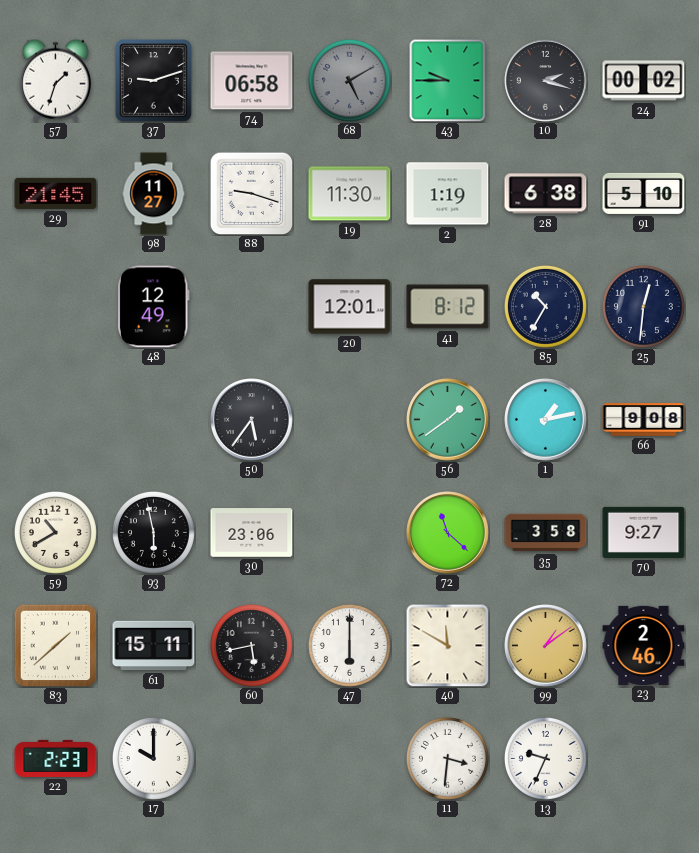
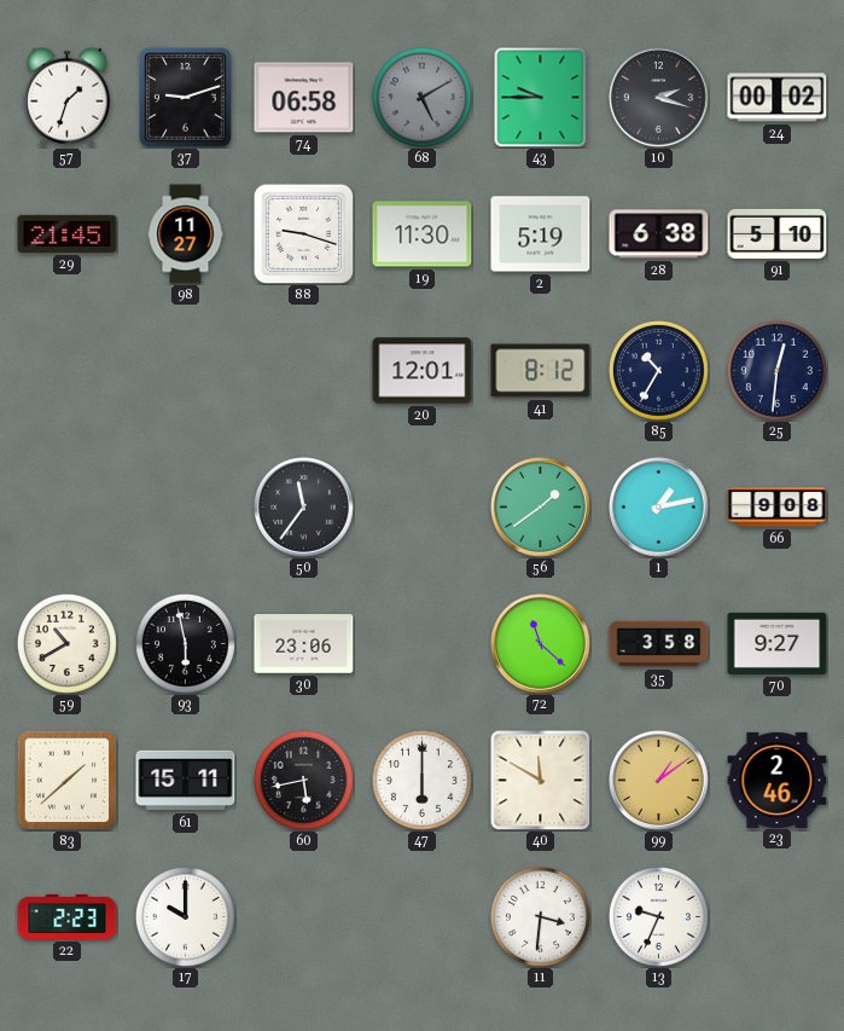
2: 1:19 -> 5:19 (541, 234)
48: 12:49 -> none (154, 307)
50: 5:36 -> 11:36 (304, 508)
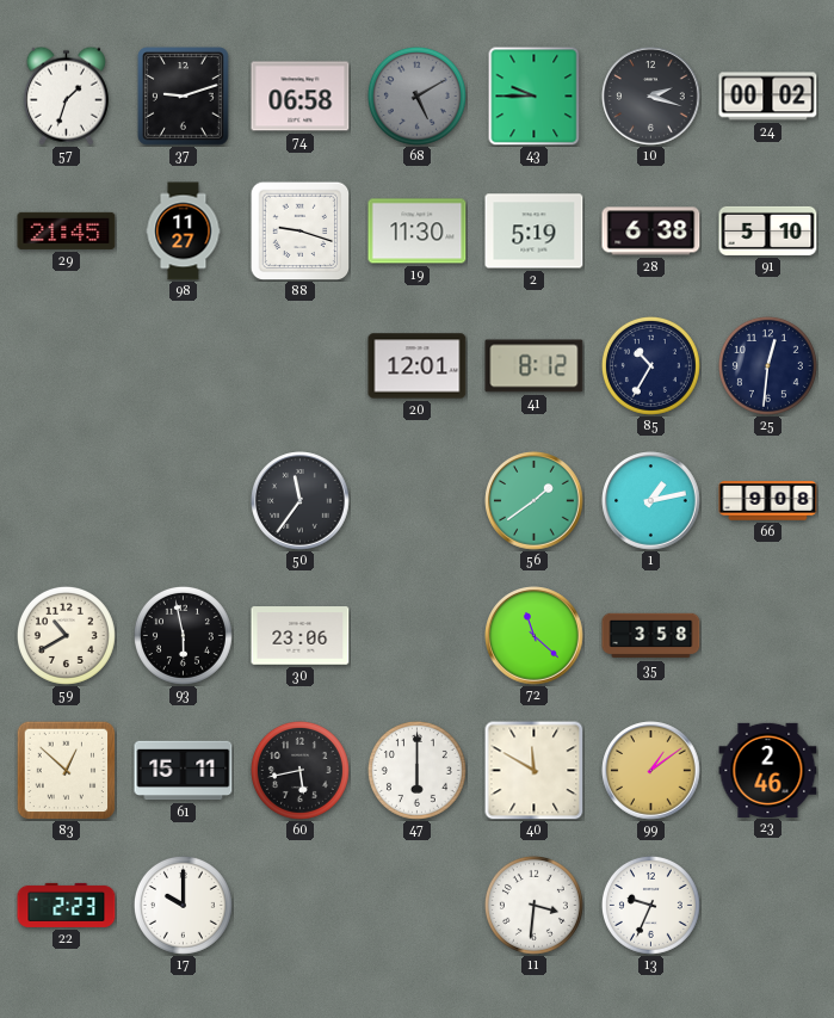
70: 9:27 -> none (778, 643)
83: 1:38 -> 12:52 (66, 770)
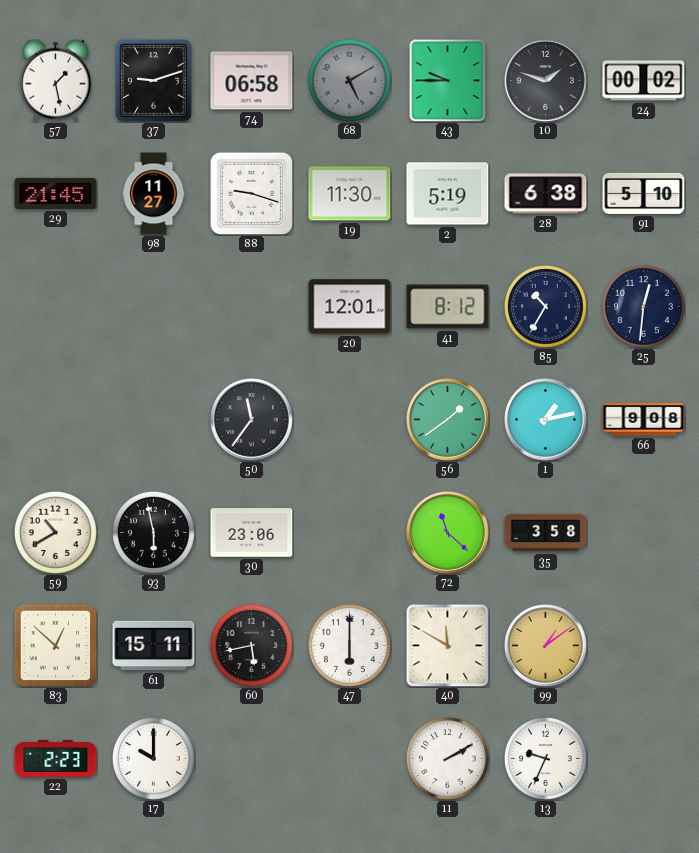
57: 1:33 -> 1:28 (55, 80)
10: 2:18 -> 1:48 (546, 81)
23: 2:46 -> none (768, 770)
11: 3:31 -> 2:10 (447, 758)
